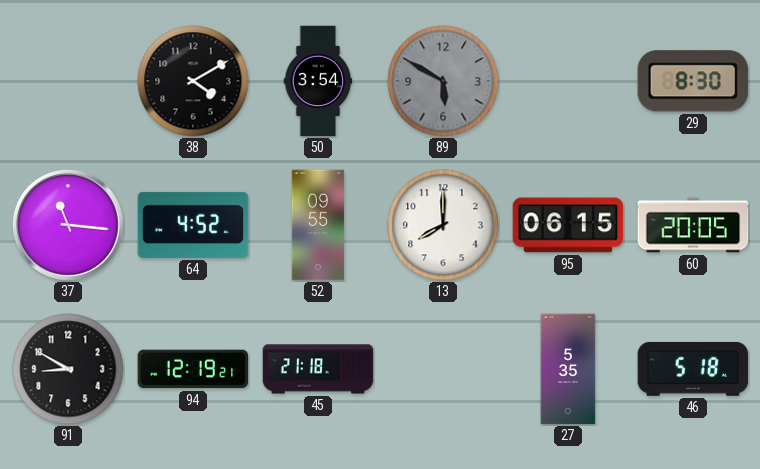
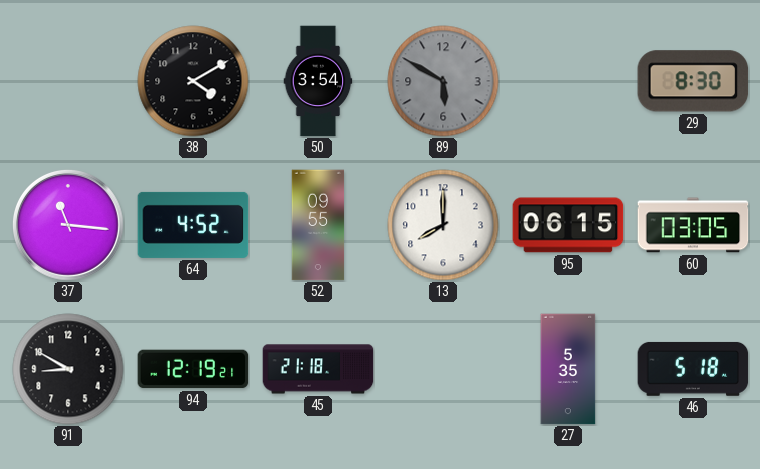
60: 20:05 -> 03:05 (693, 225)
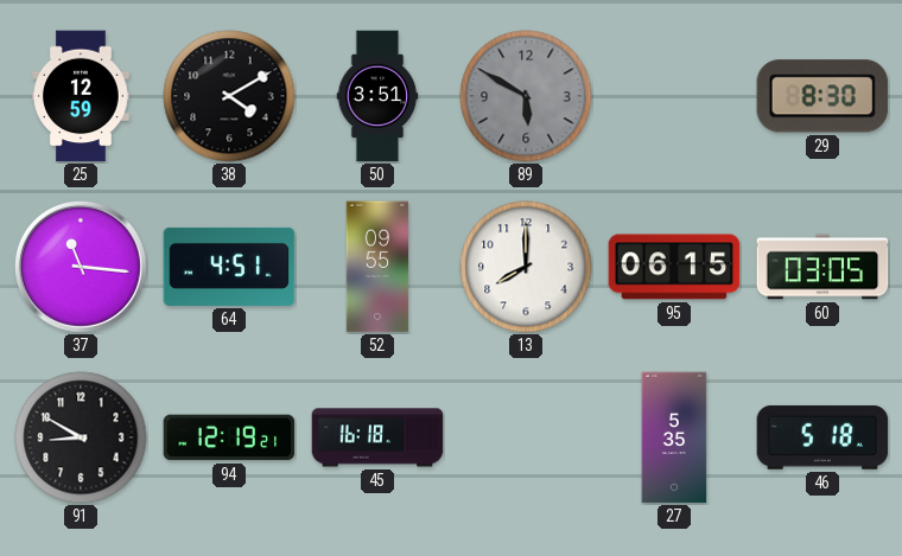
25: none -> 12:59 (81, 96)
50: 3:54 -> 3:51 (377, 96)
64: 4:52 -> 4:51 (229, 267)
45: 21:18 -> 16:18 (377, 437)
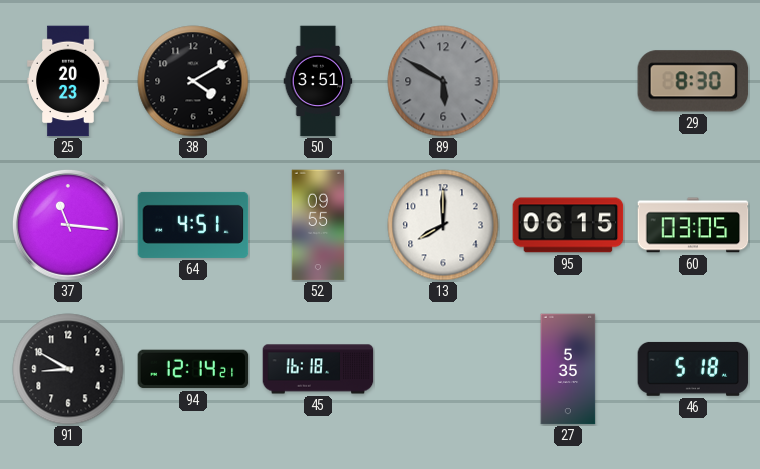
25: 12:59 -> 20:23 (68, 81)
94: 12:19 -> 12:14 (193, 369)
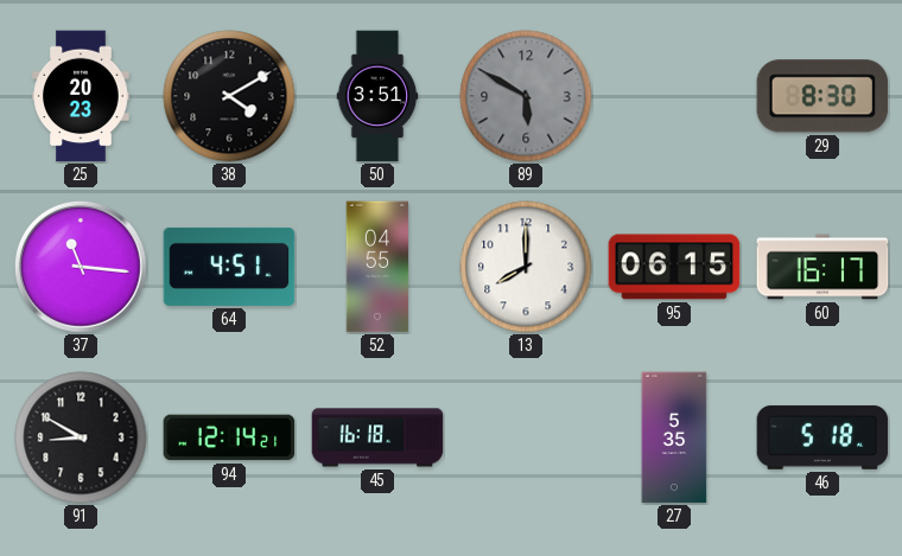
52: 09:55 -> 04:55 (377, 267)
60: 03:05 -> 16:17 (822, 267)
